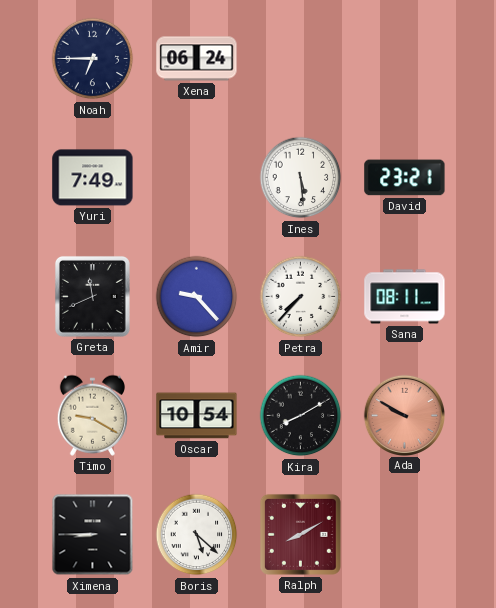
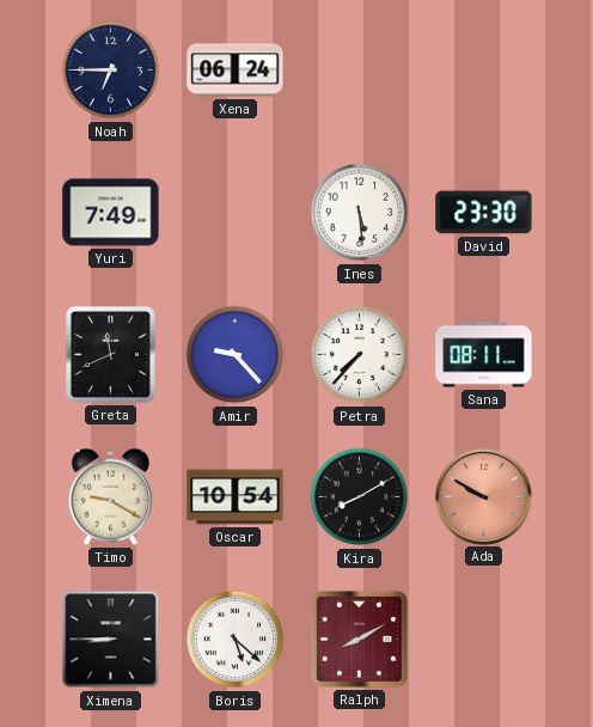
David: 23:21 -> 23:30 (484, 213)
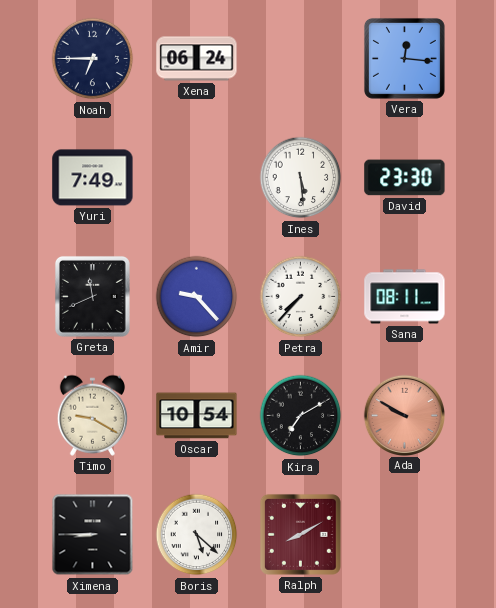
Vera: none -> 12:16 (404, 58)
Kira: 8:10 -> 7:10 (301, 416)
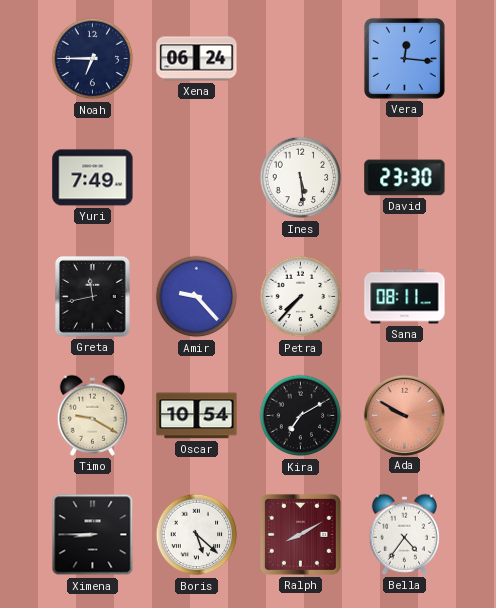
Greta: 11:41 -> 11:43 (92, 296)
Bella: none -> 4:36 (404, 534)
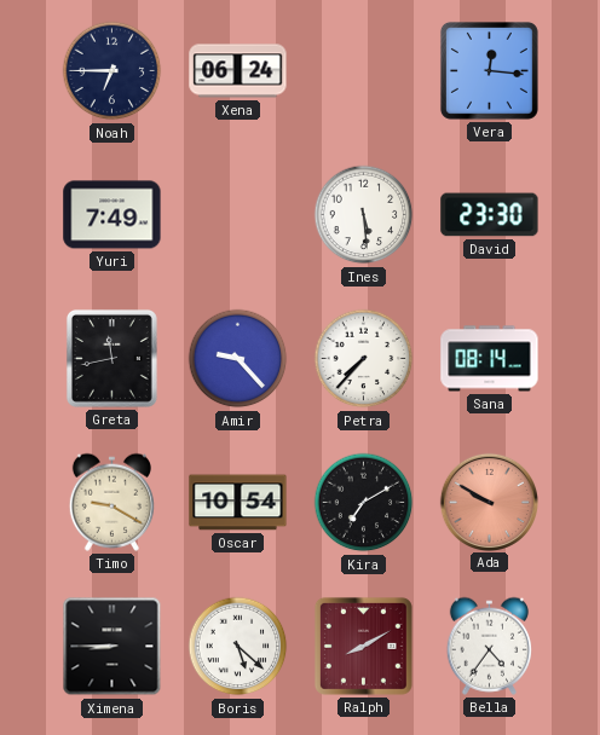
Sana: 08:11 -> 08:14 (490, 359)
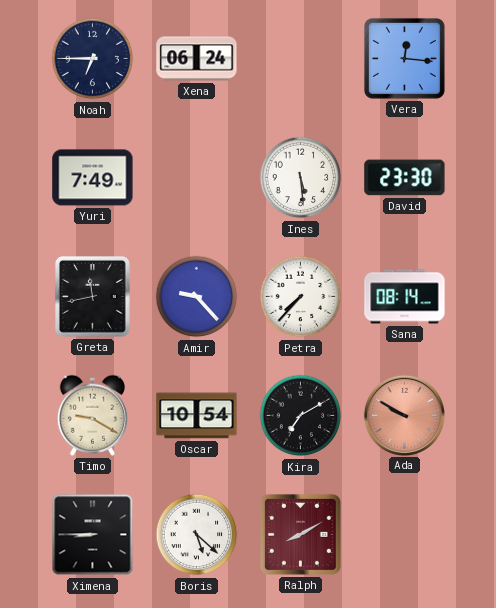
Bella: 4:36 -> none (489, 646)
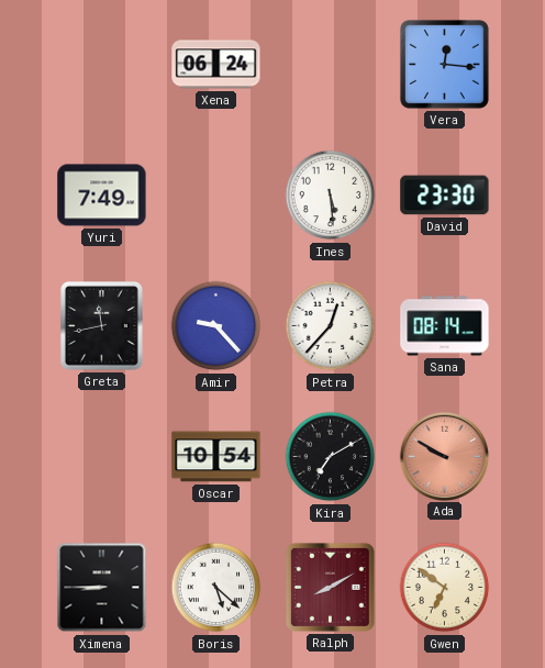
Noah: 6:45 -> none (93, 59)
Petra: 7:37 -> 12:37 (331, 326)
Timo: 9:20 -> none (92, 415)
Gwen: none -> 6:51 (445, 588)
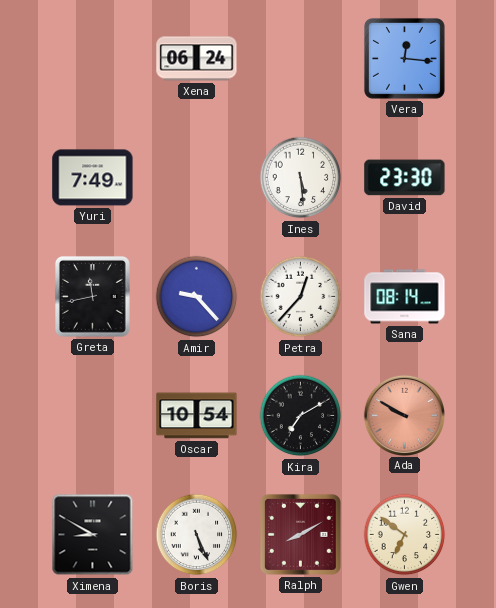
Ximena: 8:45 -> 8:50 (93, 535)
Boris: 5:22 -> 5:26 (197, 535)
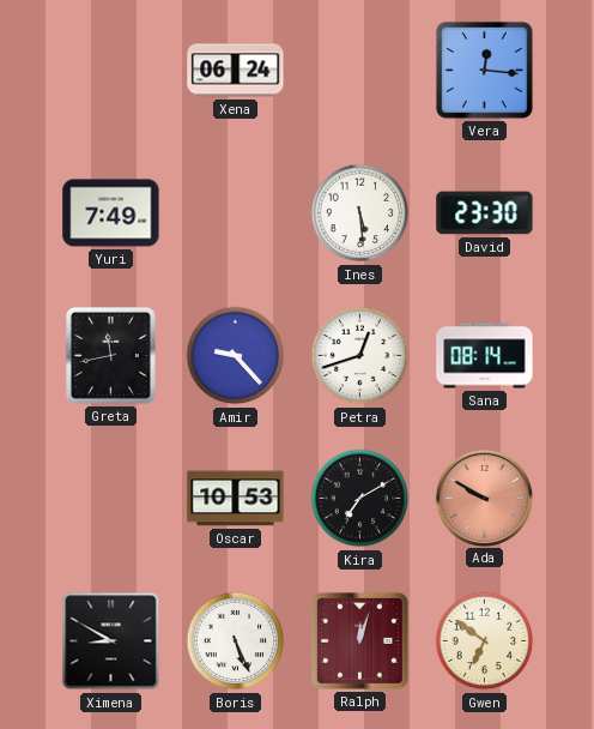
Petra: 12:37 -> 12:42 (360, 356)
Oscar: 10:54 -> 10:53 (236, 499)
Ralph: 8:10 -> 12:03 (359, 640)
